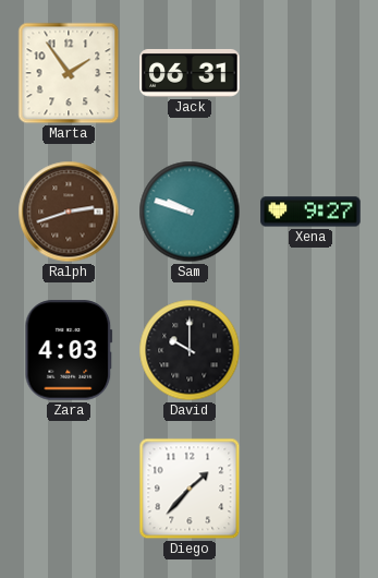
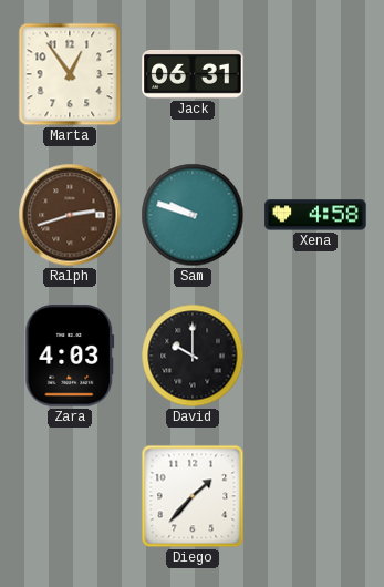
Marta: 1:54 -> 12:54 (70, 74)
Xena: 9:27 -> 4:58 (315, 215)
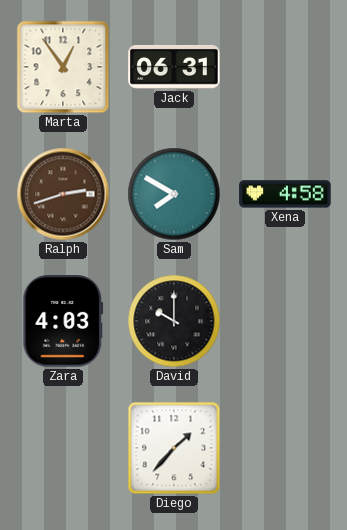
Sam: 9:48 -> 7:50 (174, 194)
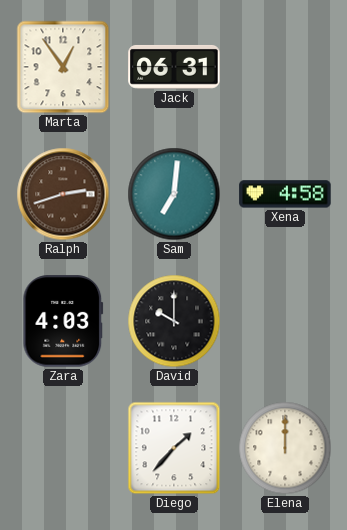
Sam: 7:50 -> 7:01 (174, 194)
Elena: none -> 12:00 (285, 448)
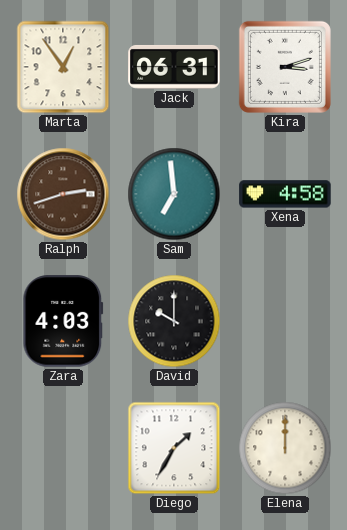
Kira: none -> 3:12 (285, 67)
Sam: 7:01 -> 6:59 (174, 194)
Diego: 1:37 -> 1:35 (174, 448)
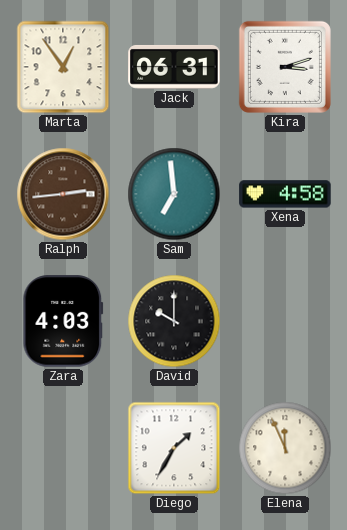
Ralph: 2:42 -> 2:44 (63, 194)
Elena: 12:00 -> 11:56 (285, 448)
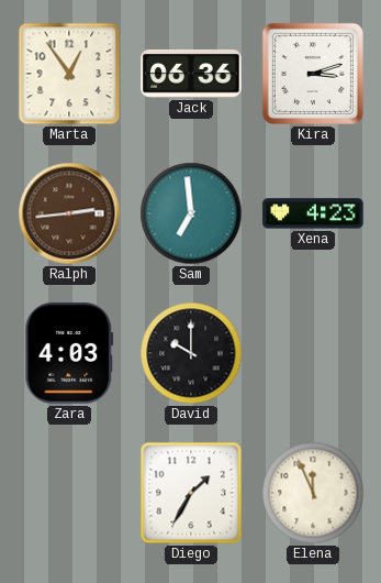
Jack: 06:31 -> 06:36 (191, 74)
Xena: 4:58 -> 4:23 (313, 213)
